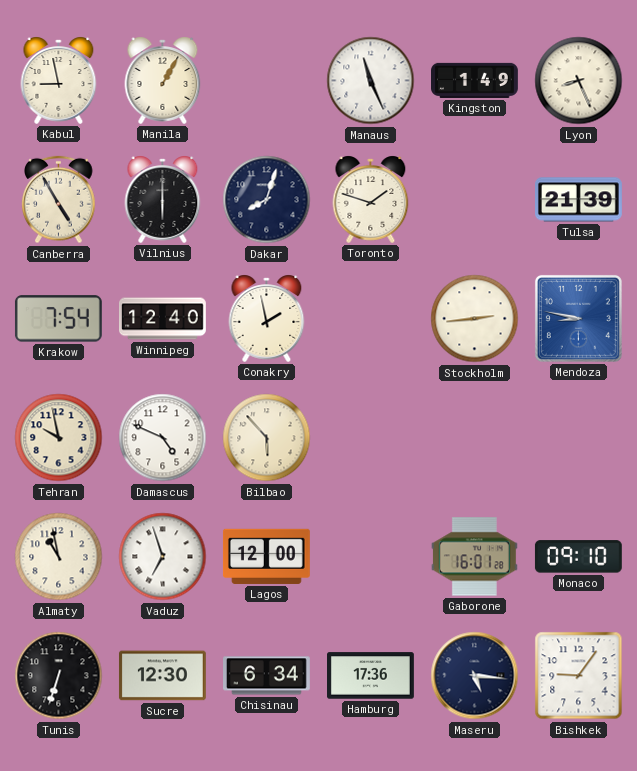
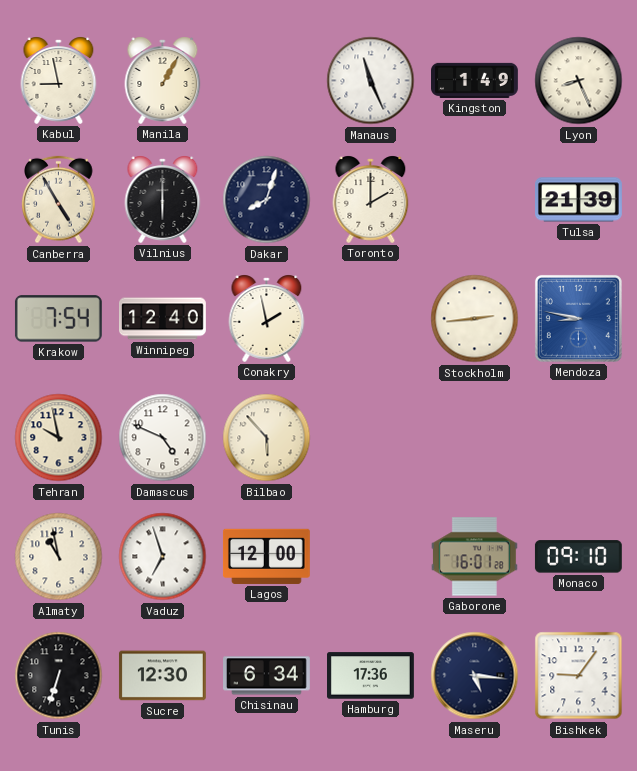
Toronto: 1:48 -> 2:00 (371, 199)
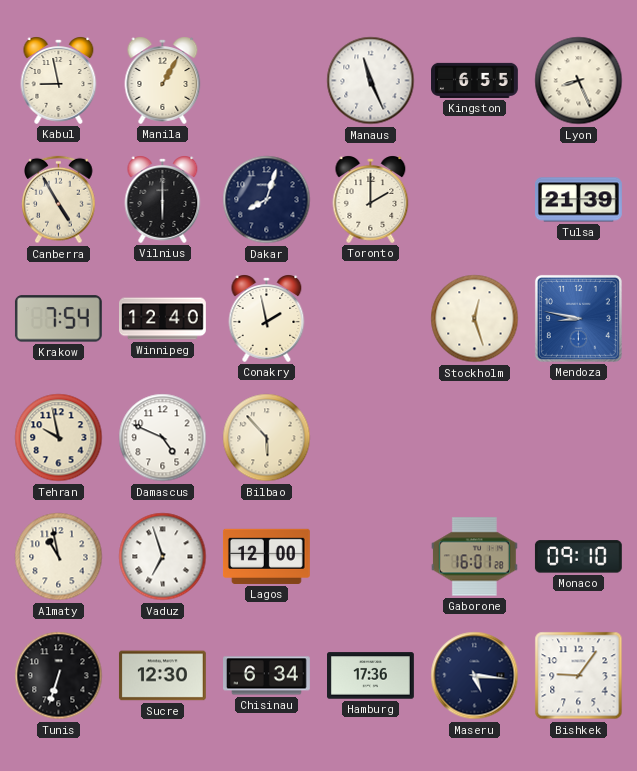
Kingston: 1:49 -> 6:55 (475, 80)
Stockholm: 2:44 -> 12:27 (475, 319)
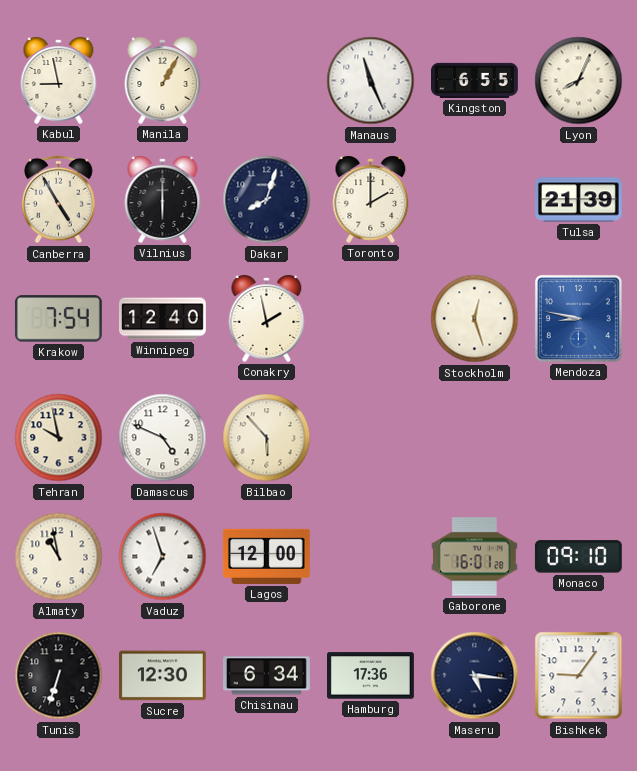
Lyon: 8:26 -> 8:04 (579, 81)
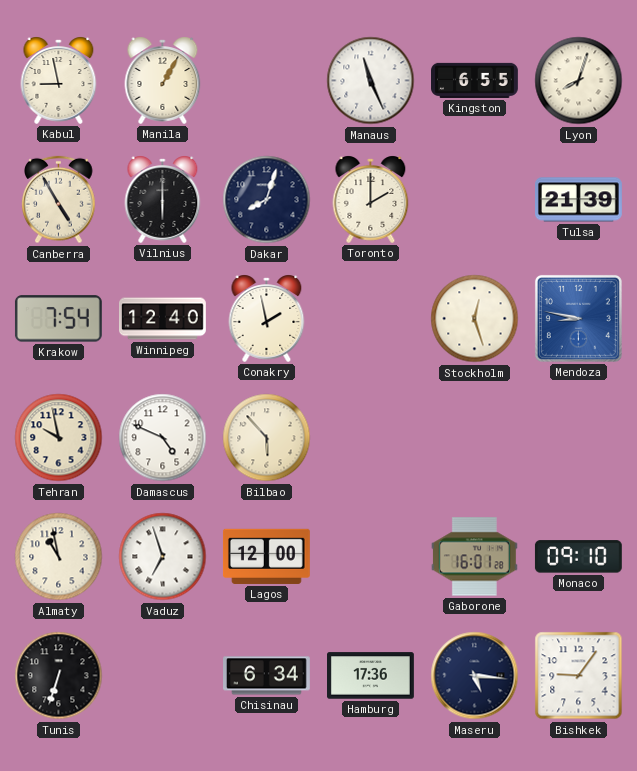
Lyon: 8:04 -> 8:03 (579, 81)
Sucre: 12:30 -> none (162, 676)
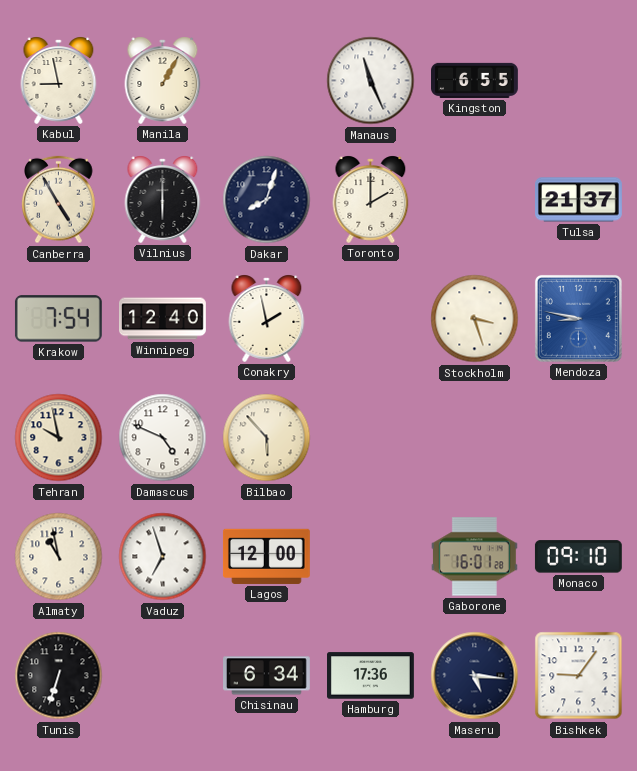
Lyon: 8:03 -> none (579, 81)
Tulsa: 21:39 -> 21:37 (579, 200)
Stockholm: 12:27 -> 3:27 (475, 319)
